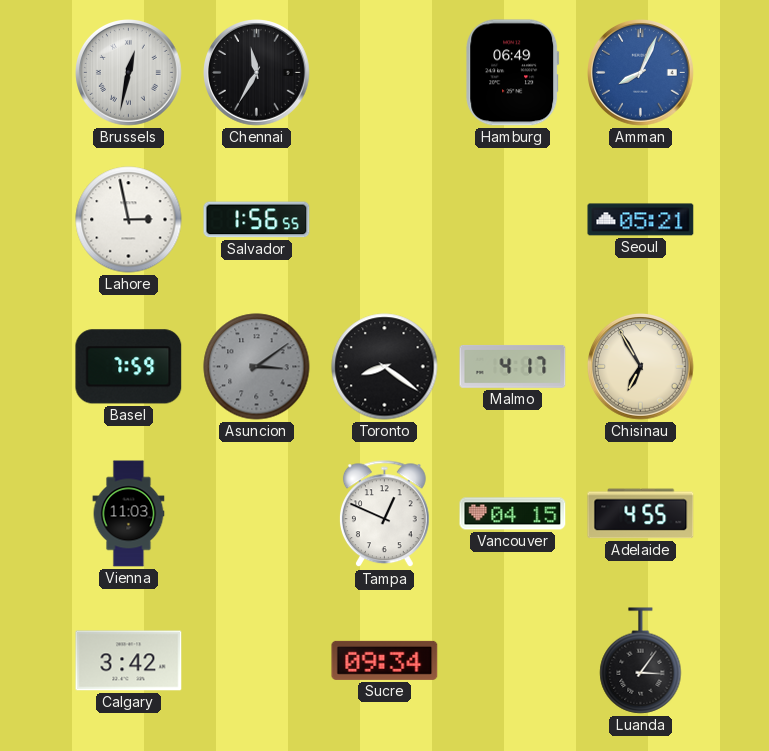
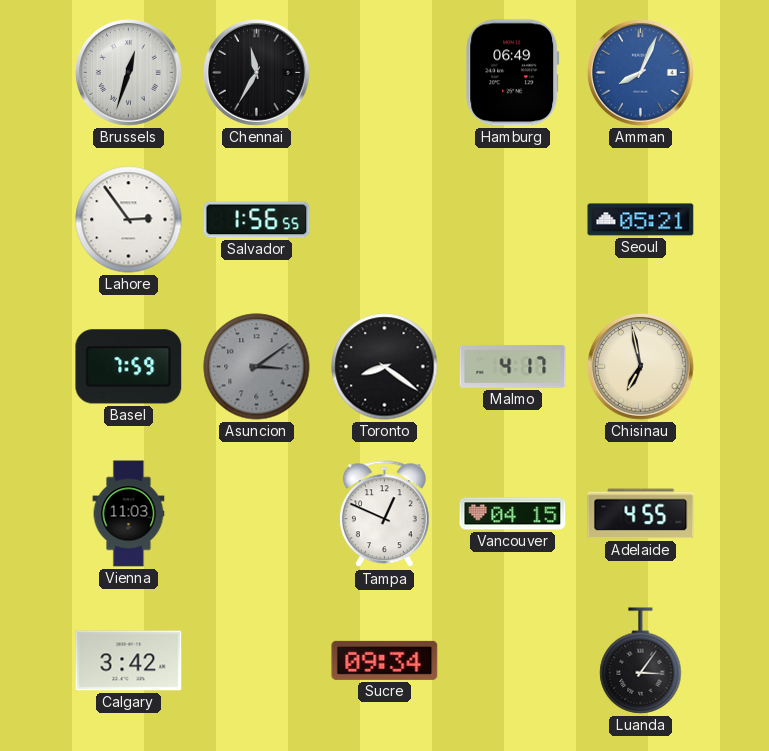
Brussels: 12:32 -> 12:33 (129, 73)
Lahore: 2:58 -> 2:54 (129, 220)
Chisinau: 6:55 -> 6:58 (641, 367)
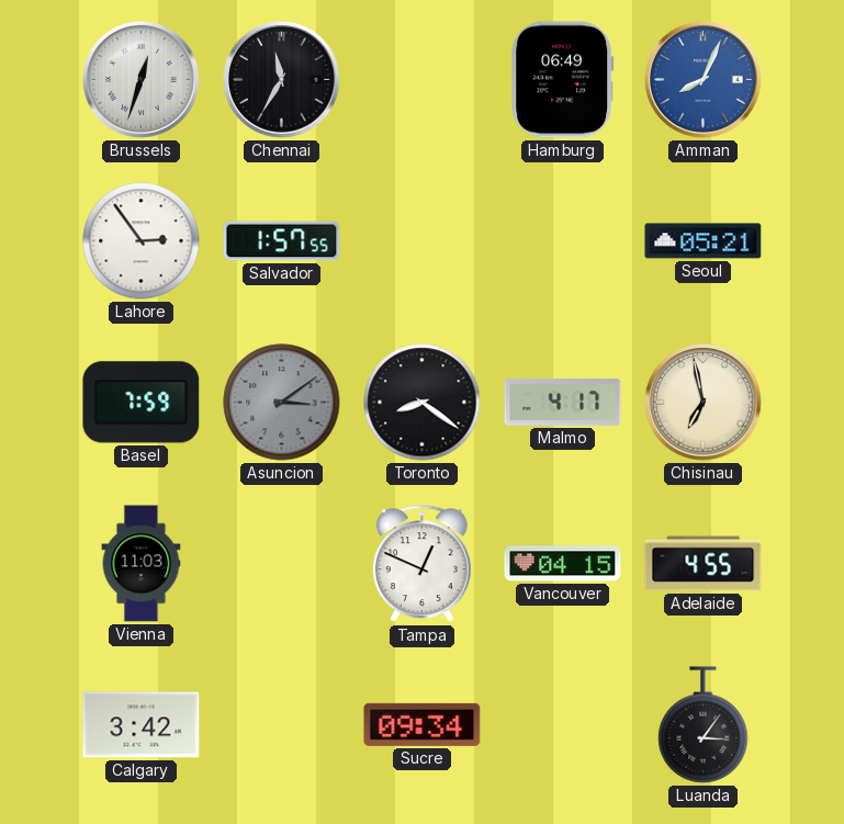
Salvador: 1:56 -> 1:57 (282, 241)
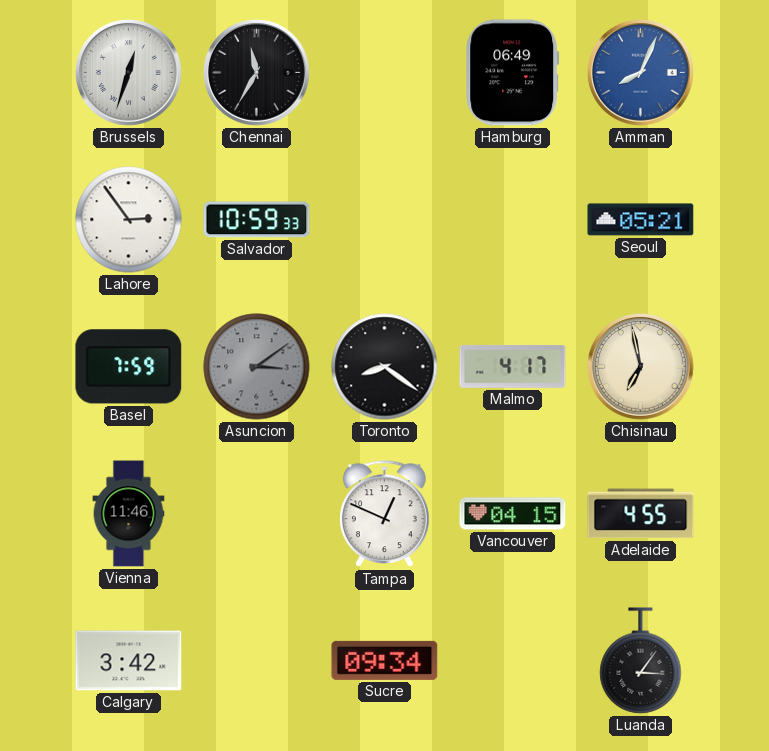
Salvador: 1:57 -> 10:59 (257, 220)
Vienna: 11:03 -> 11:46 (129, 514)
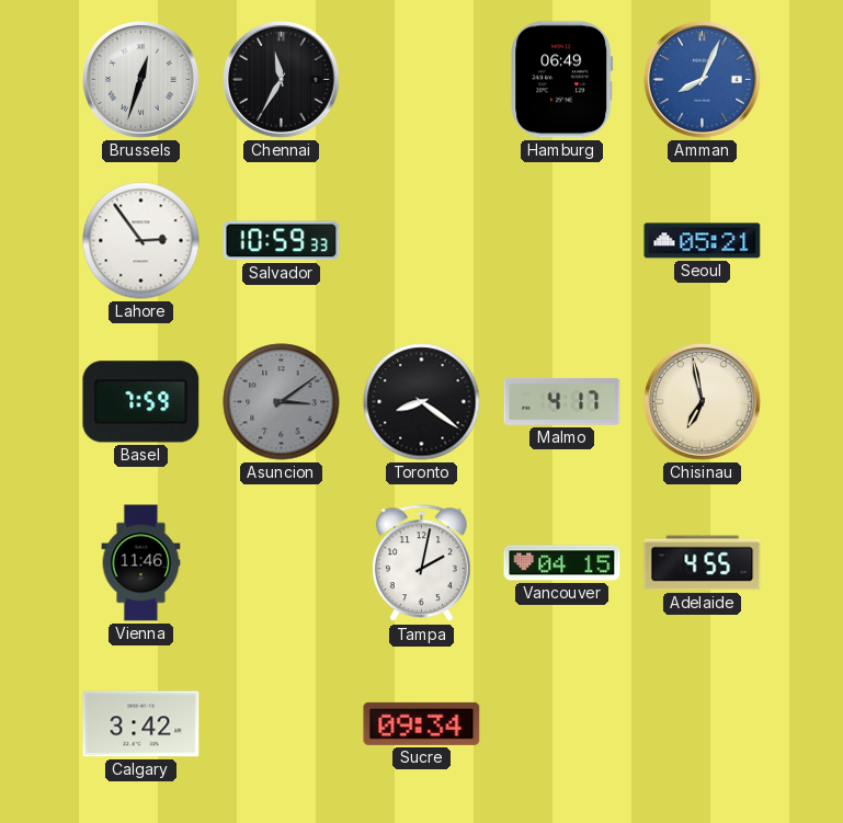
Tampa: 12:49 -> 2:02 (421, 563)
Luanda: 3:06 -> none (641, 661)
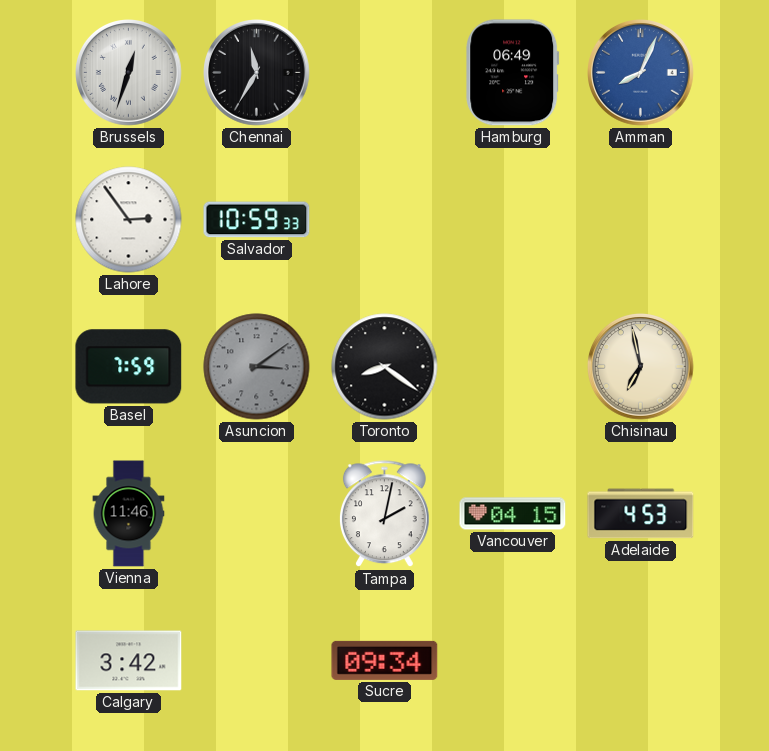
Seoul: 05:21 -> none (703, 241)
Malmo: 4:17 -> none (562, 401)
Adelaide: 4:55 -> 4:53 (641, 514)
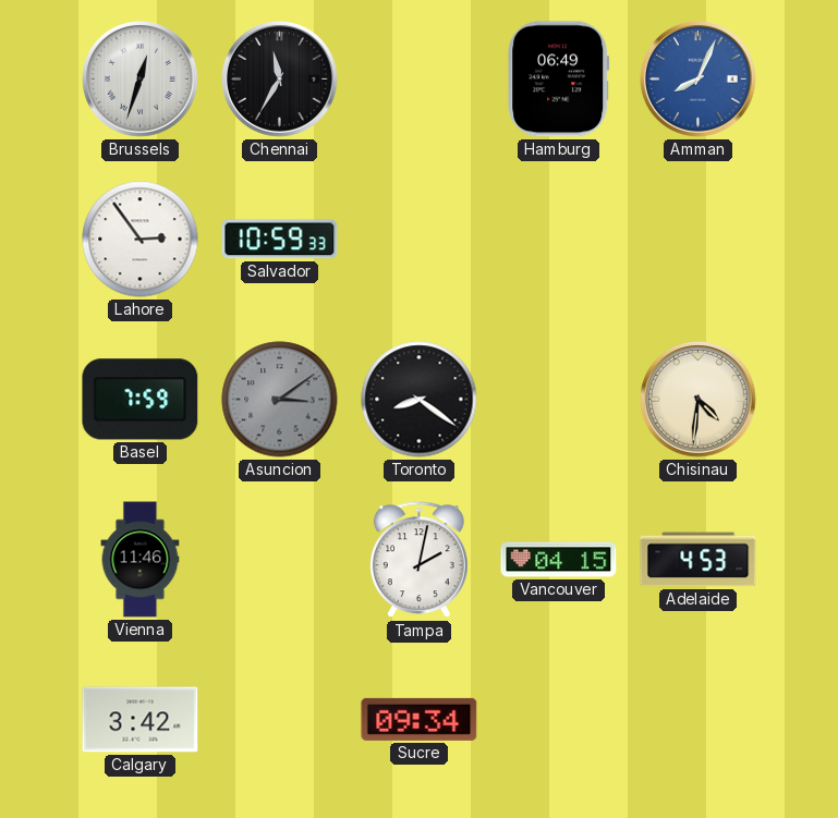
Chisinau: 6:58 -> 4:31 (699, 400)
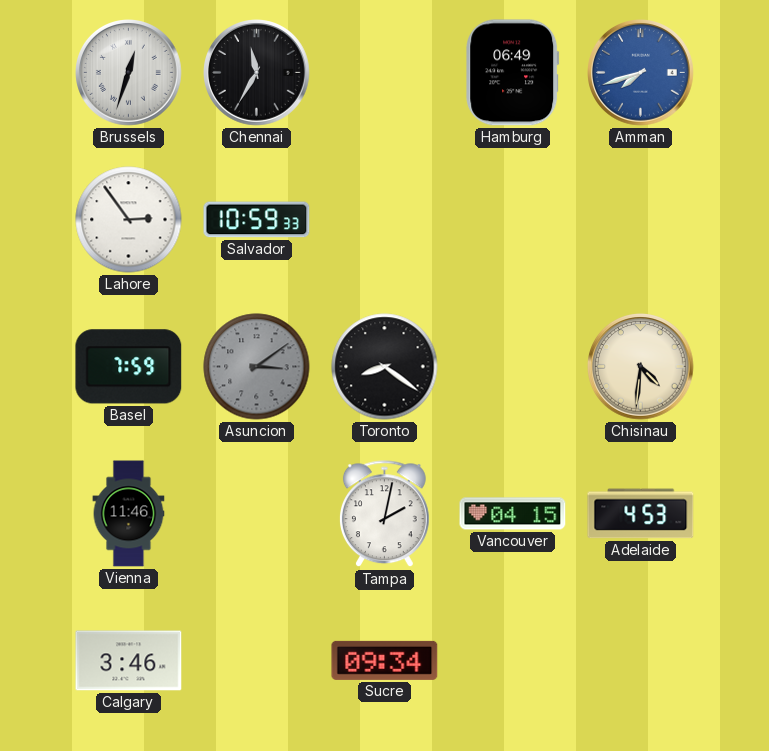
Amman: 8:04 -> 7:42 (641, 73)
Calgary: 3:42 -> 3:46 (129, 661)
